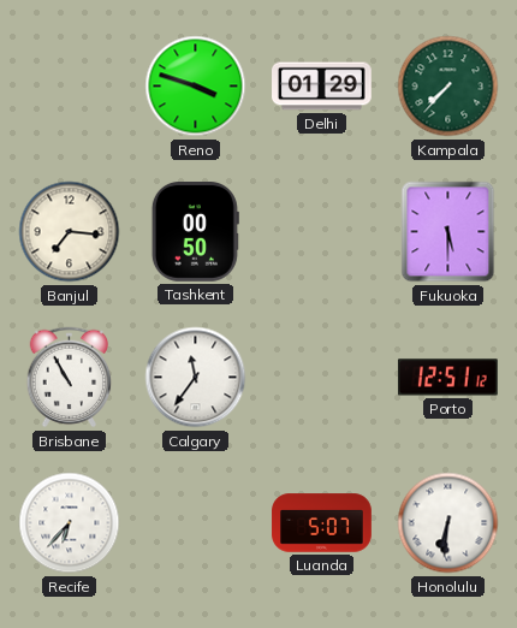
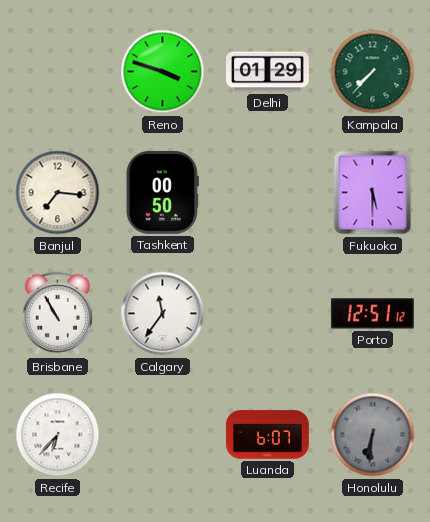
Luanda: 5:07 -> 6:07 (268, 435)
Honolulu dial: white -> grey (373, 435)
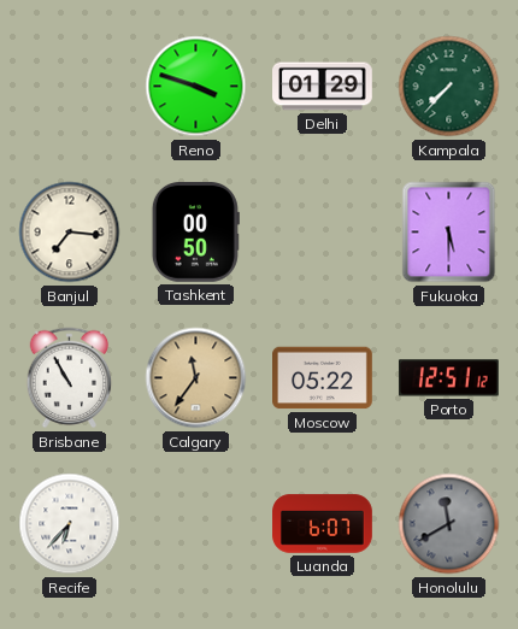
Calgary dial: white -> champagne (196, 378)
Moscow: none -> 05:22 (323, 378)
Honolulu: 6:31 -> 11:40 (449, 524)
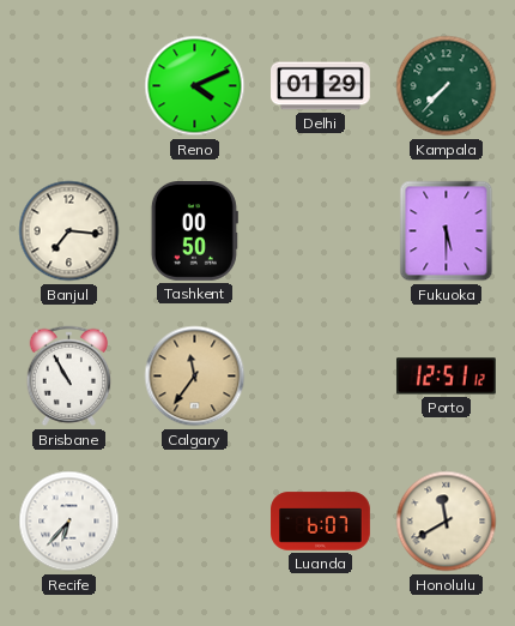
Reno: 3:48 -> 4:11 (195, 86)
Moscow: 05:22 -> none (323, 378)
Honolulu dial: grey -> cream (447, 522)
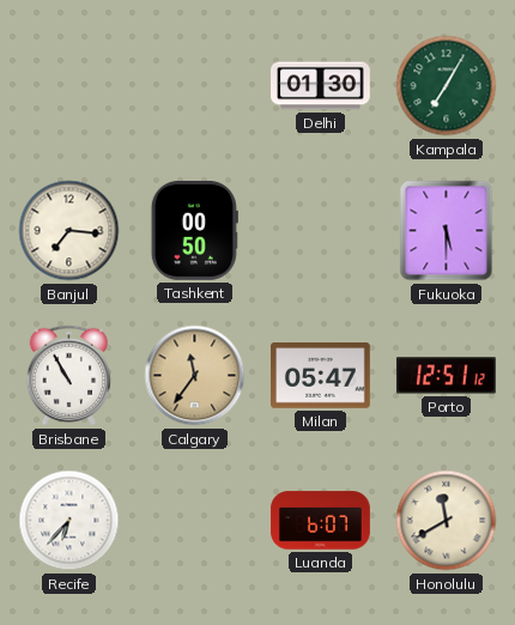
Reno: 4:11 -> none (195, 86)
Delhi: 01:29 -> 01:30 (321, 86)
Kampala: 7:37 -> 7:05 (447, 86)
Milan: none -> 05:47 (321, 376)
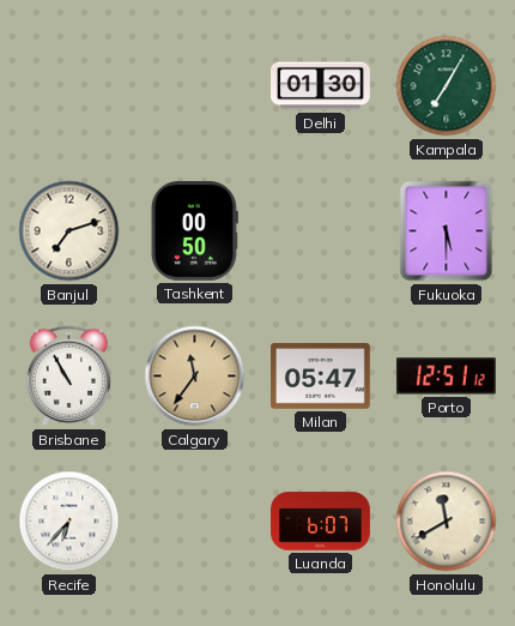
Banjul: 7:16 -> 7:12 (69, 231)
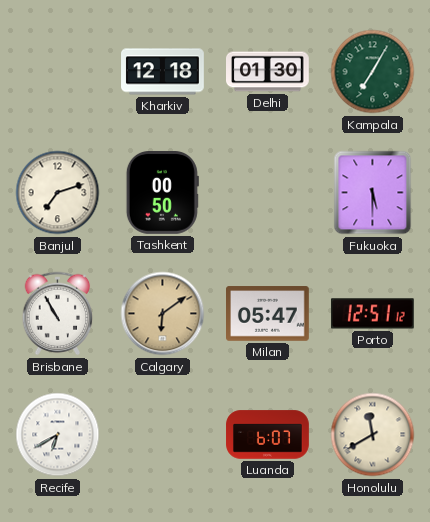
Kharkiv: none -> 12:18 (163, 72)
Calgary: 11:36 -> 6:09 (163, 314)
Recife: 6:37 -> 6:40 (58, 435)
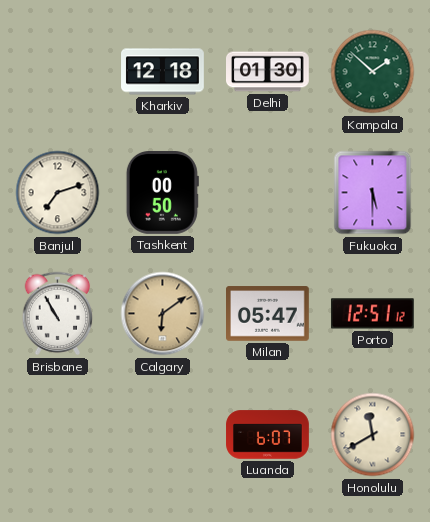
Kampala: 7:05 -> 1:52 (373, 72)
Recife: 6:40 -> none (58, 435)
